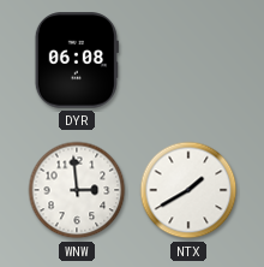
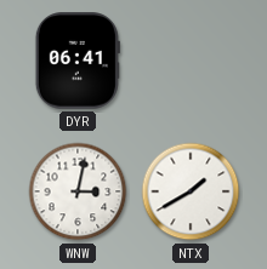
DYR: 06:08 -> 06:41 (78, 61)
WNW: 2:59 -> 3:02 (78, 191)
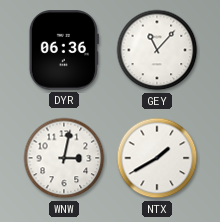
DYR: 06:41 -> 06:36 (64, 50)
GEY: none -> 11:07 (157, 50)
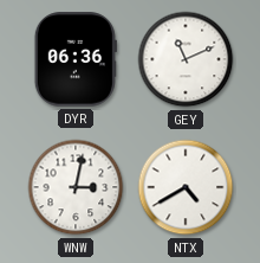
GEY: 11:07 -> 11:11 (186, 59)
NTX: 1:40 -> 4:40 (186, 187)
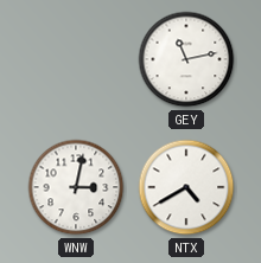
DYR: 06:36 -> none (76, 59)
GEY: 11:11 -> 11:13 (186, 59)
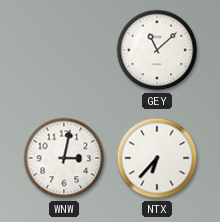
GEY: 11:13 -> 11:08 (157, 50)
NTX: 4:40 -> 6:37 (157, 158)
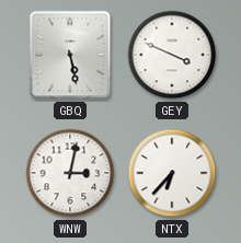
GBQ: none -> 5:28 (70, 55)
GEY: 11:08 -> 3:49 (172, 55)
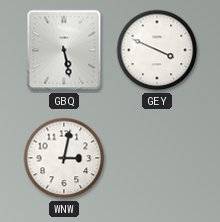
NTX: 6:37 -> none (172, 173)
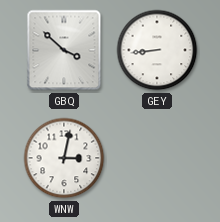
GBQ: 5:28 -> 3:52 (64, 50)
GEY: 3:49 -> 8:44 (157, 50)
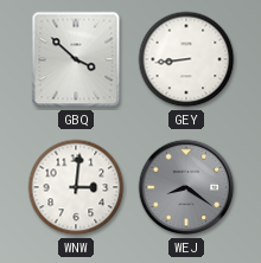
WNW: 3:02 -> 3:01 (76, 187)
WEJ: none -> 8:21 (186, 187)
